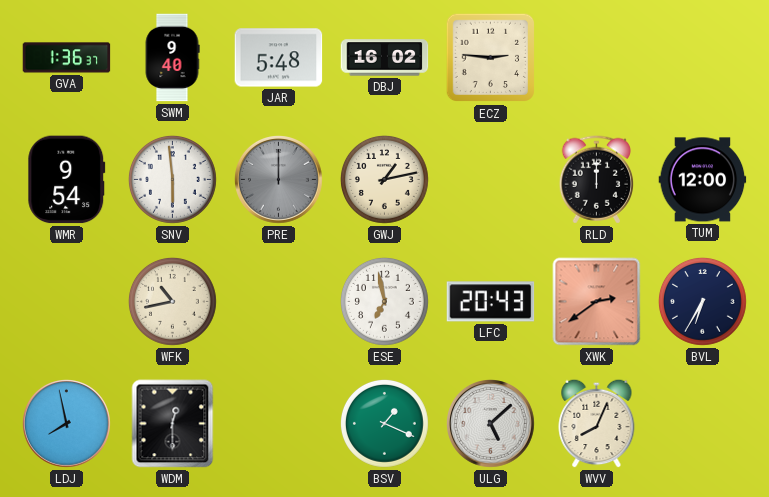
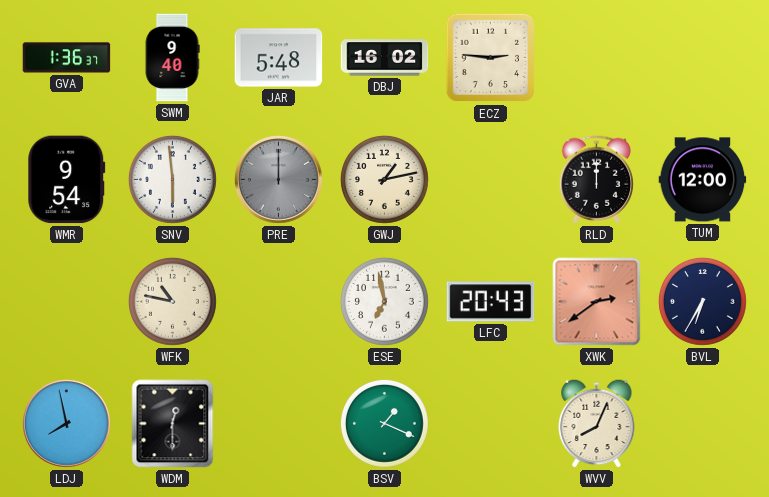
WFK: 10:43 -> 10:47 (173, 302)
ULG: 5:08 -> none (491, 424)
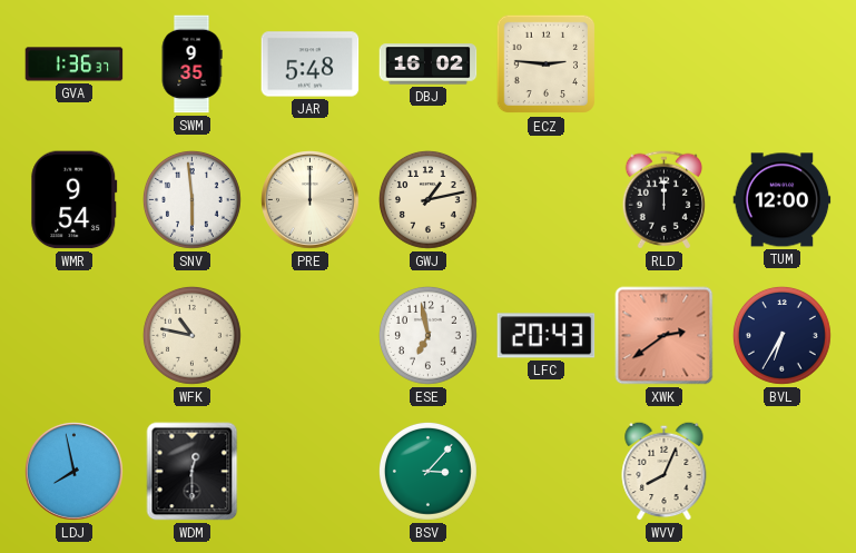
SWM: 9:40 -> 9:35 (191, 65)
PRE dial: grey -> cream (311, 200)
BSV: 1:19 -> 3:07 (429, 472)
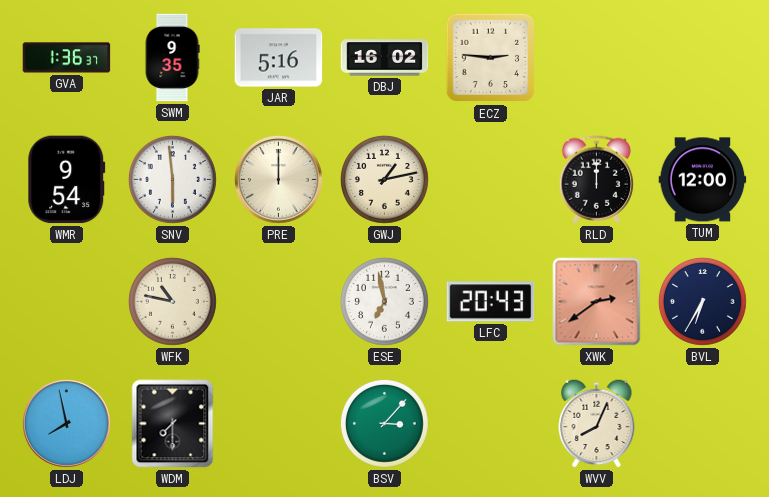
JAR: 5:48 -> 5:16 (279, 58)
WDM: 12:30 -> 7:30 (173, 424)
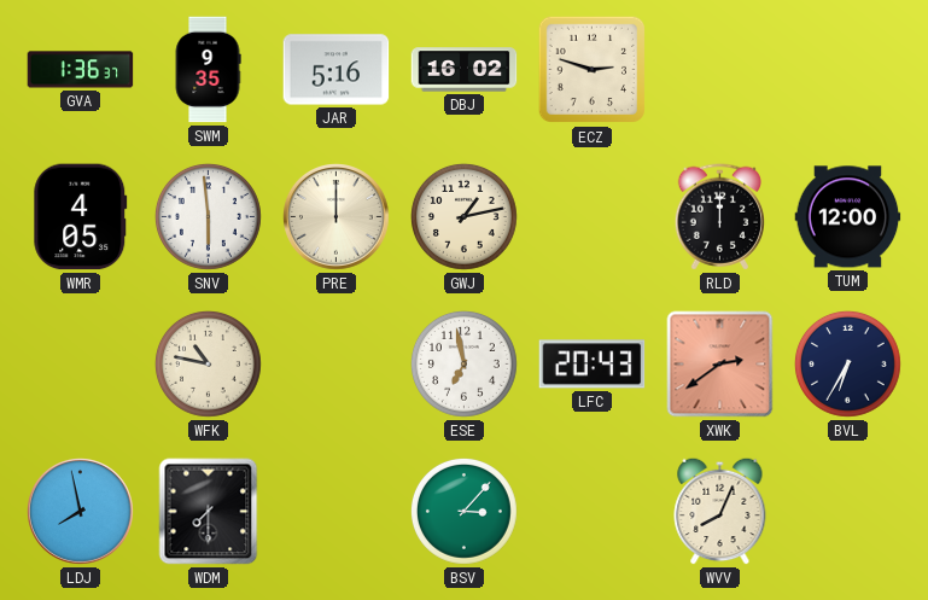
ECZ: 2:46 -> 2:48 (593, 70)
WMR: 9:54 -> 4:05 (81, 217)
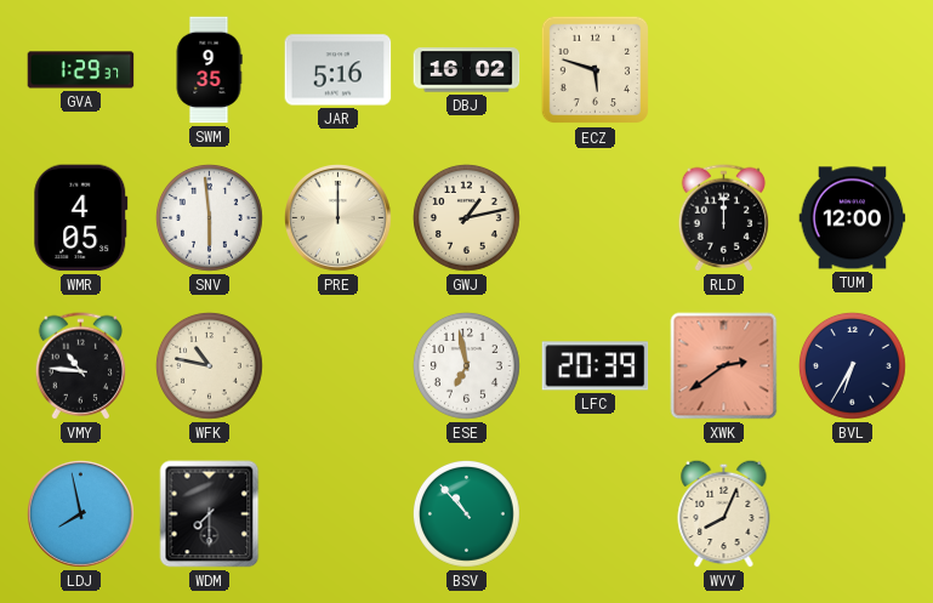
GVA: 1:36 -> 1:29 (81, 70)
ECZ: 2:48 -> 5:48 (596, 70)
VMY: none -> 10:46 (80, 366)
LFC: 20:43 -> 20:39 (596, 366)
BSV: 3:07 -> 10:53 (467, 514)
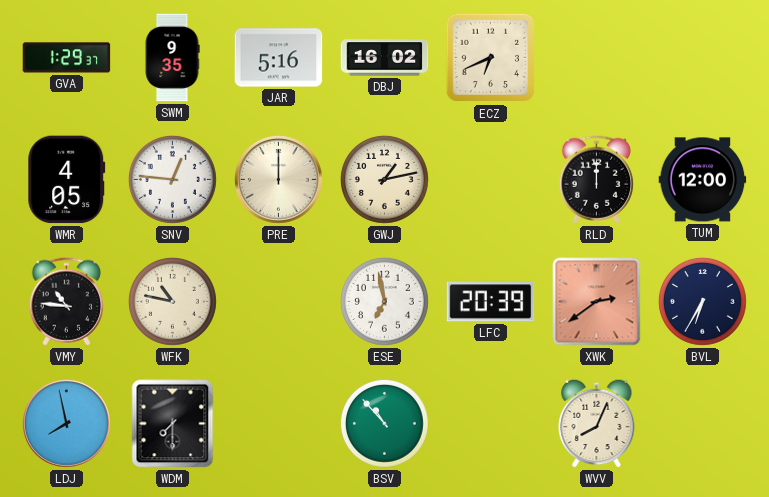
ECZ: 5:48 -> 6:41 (491, 58)
SNV: 5:59 -> 12:46 (173, 180)
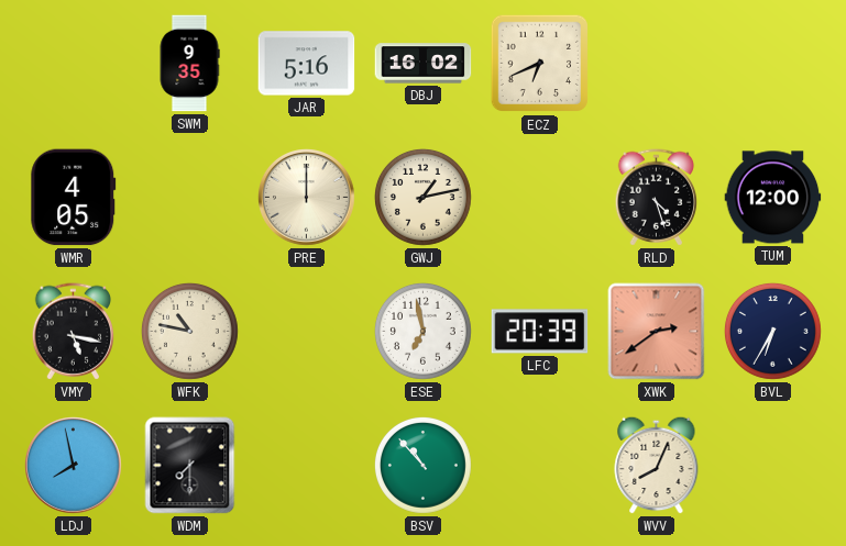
GVA: 1:29 -> none (67, 58)
SNV: 12:46 -> none (173, 180)
RLD: 12:00 -> 4:27 (656, 198)
VMY: 10:46 -> 5:17 (73, 332)
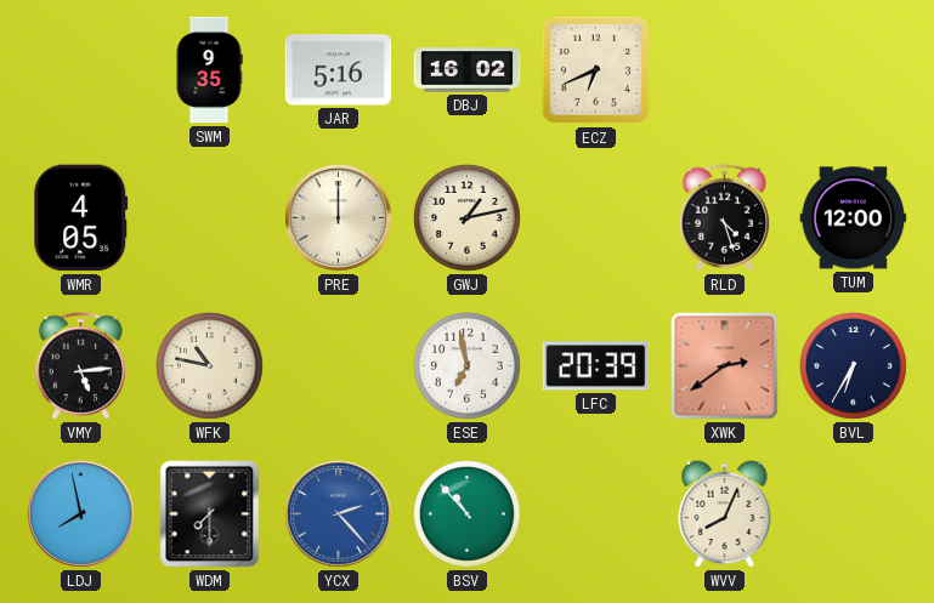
VMY: 5:17 -> 5:14 (80, 366)
YCX: none -> 2:23 (339, 514)
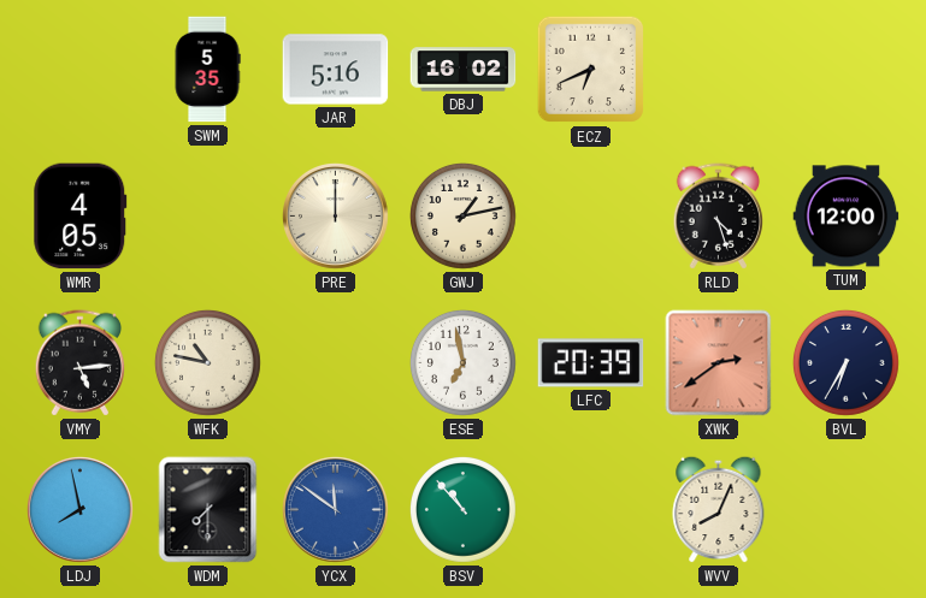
SWM: 9:35 -> 5:35 (207, 70)
YCX: 2:23 -> 11:51 (336, 510)
